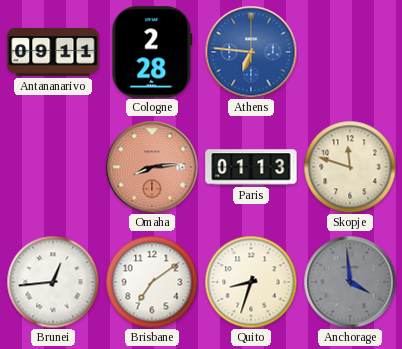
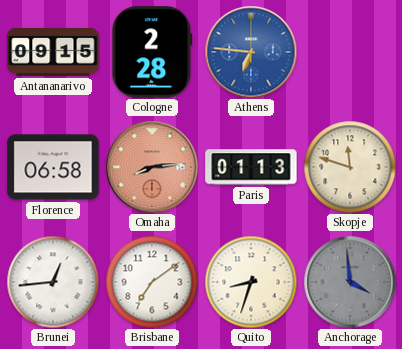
Antananarivo: 09:11 -> 09:15 (53, 52)
Florence: none -> 06:58 (53, 167)
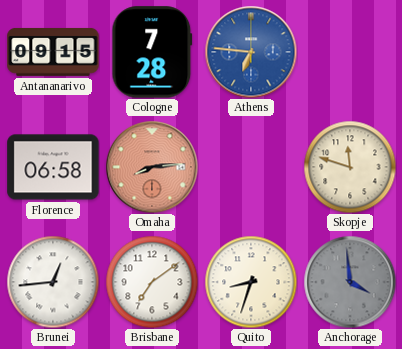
Cologne: 2:28 -> 7:28 (152, 52)
Paris: 01:13 -> none (251, 167)
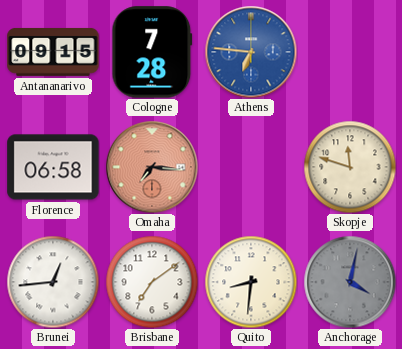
Omaha: 8:14 -> 7:16 (152, 167)
Quito: 8:33 -> 8:31 (251, 282)
Anchorage: 3:59 -> 4:02 (350, 282)
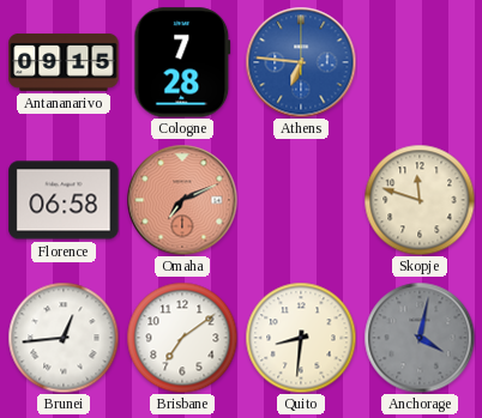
Omaha: 7:16 -> 7:11 (182, 200)
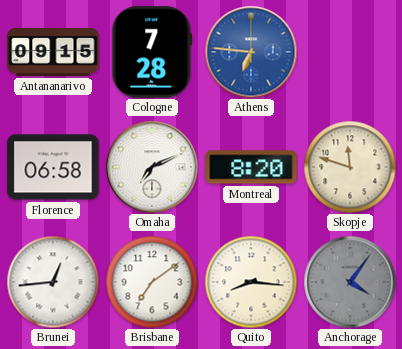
Omaha dial: salmon -> white (152, 167)
Montreal: none -> 8:20 (251, 167)
Quito: 8:31 -> 8:16 (251, 282)
Anchorage: 4:02 -> 4:06 (350, 282)
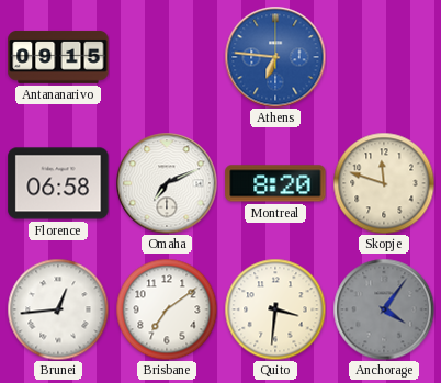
Cologne: 7:28 -> none (152, 52)
Quito: 8:16 -> 3:31 (275, 309)
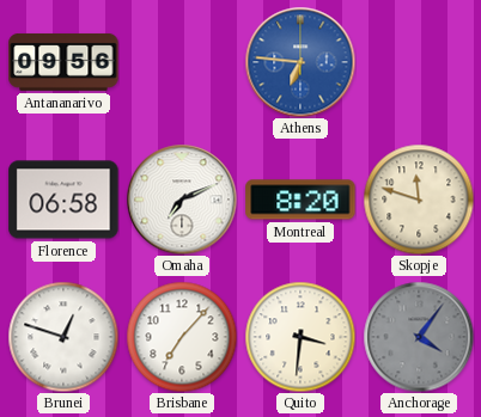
Antananarivo: 09:15 -> 09:56 (63, 62)
Brunei: 12:44 -> 12:48 (63, 337)
Brisbane: 7:09 -> 7:07 (182, 337)
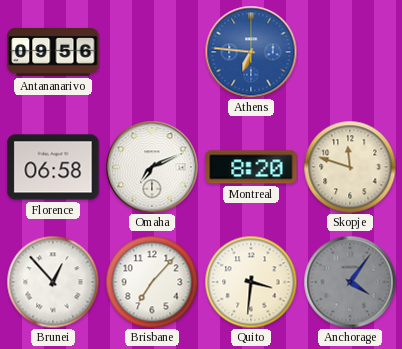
Brunei: 12:48 -> 12:53 (53, 282)
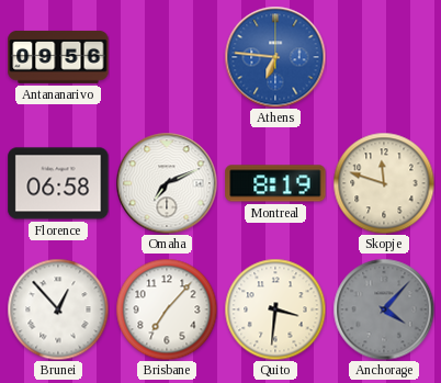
Montreal: 8:20 -> 8:19 (275, 183)
Anchorage: 4:06 -> 4:07 (384, 309)
